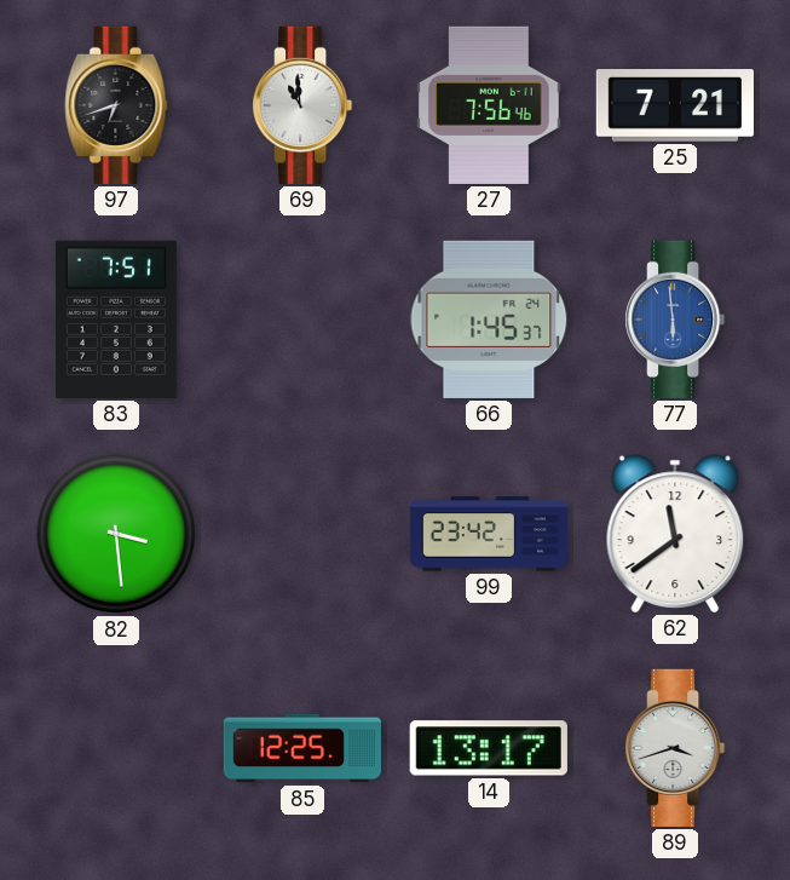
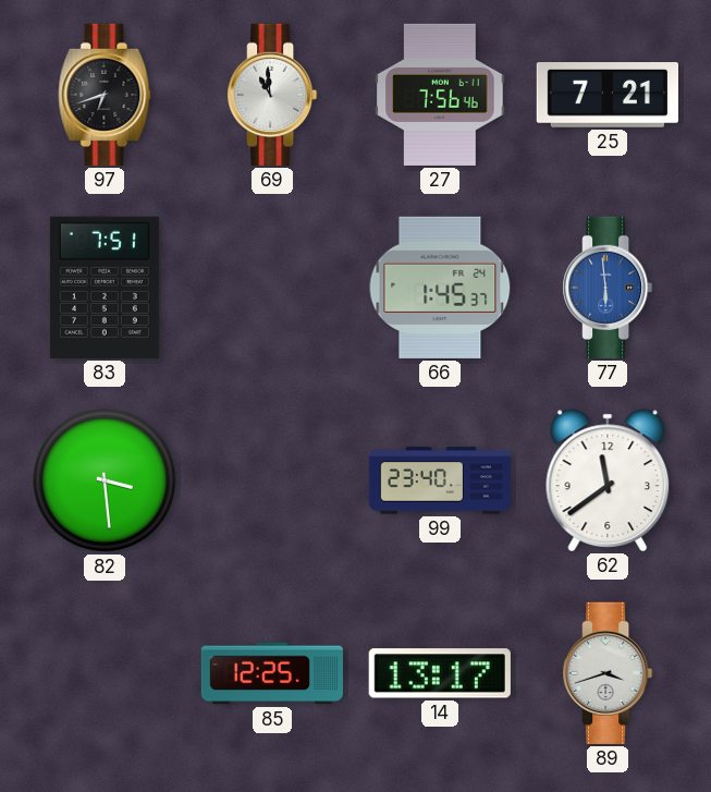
99: 23:42 -> 23:40 (440, 480)
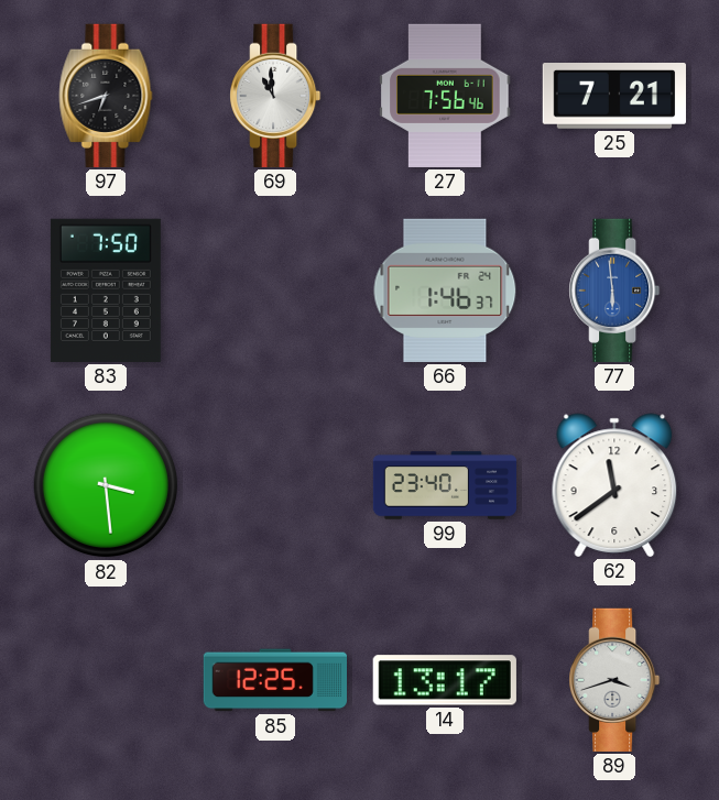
83: 7:51 -> 7:50 (106, 291)
66: 1:45 -> 1:46 (445, 291)
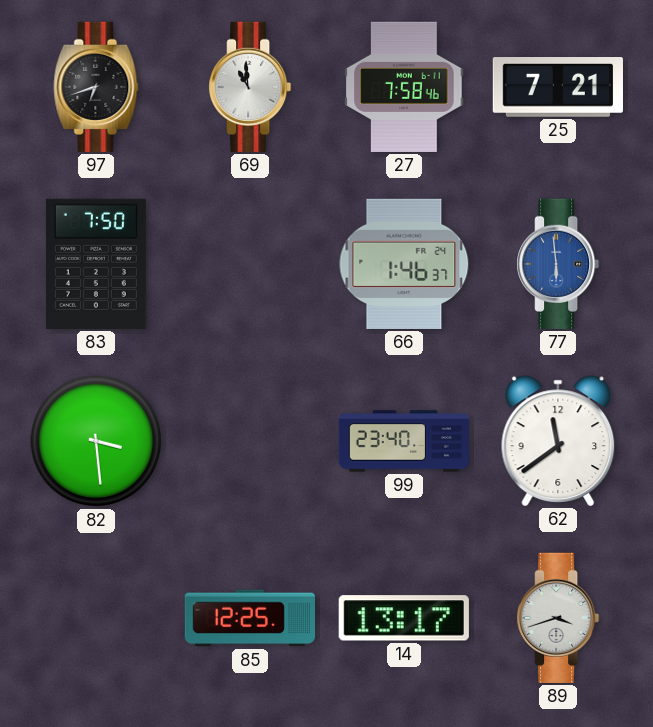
27: 7:56 -> 7:58 (404, 87)
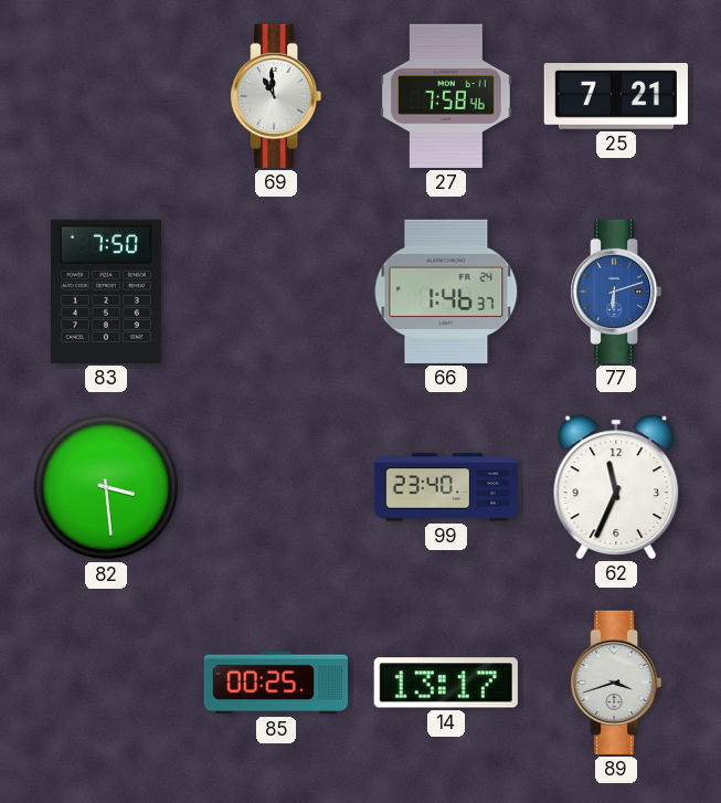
97: 6:42 -> none (96, 87)
77: 5:59 -> 6:12 (616, 292)
62: 11:39 -> 11:34 (616, 487)
85: 12:25 -> 00:25 (275, 683)
